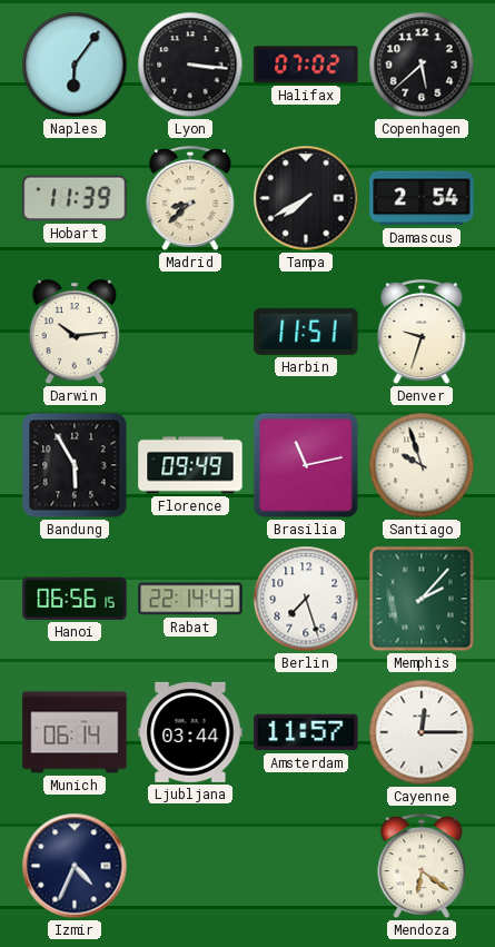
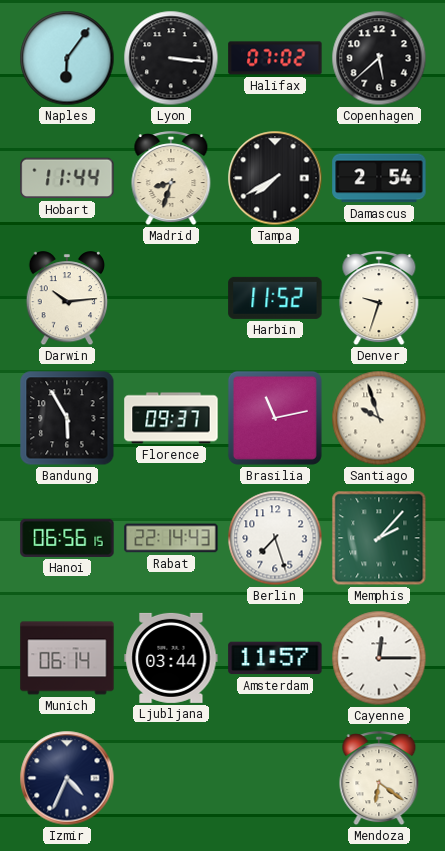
Hobart: 11:39 -> 11:44 (67, 178)
Madrid: 8:38 -> 8:33 (171, 179)
Harbin: 11:51 -> 11:52 (275, 298)
Florence: 09:49 -> 09:37 (171, 418)
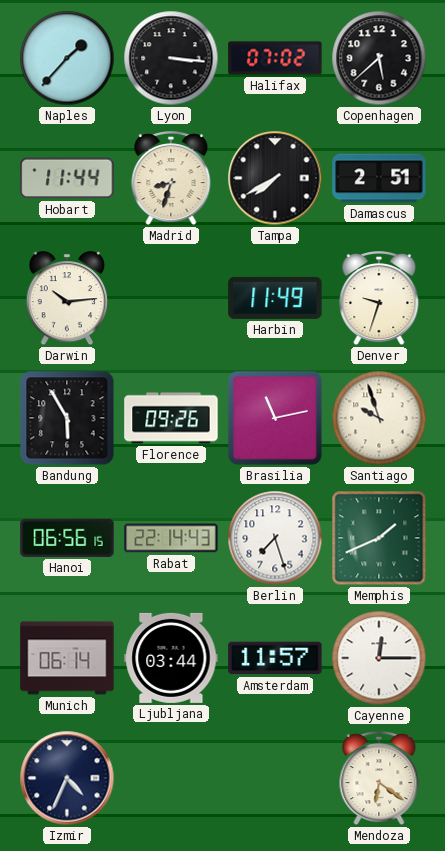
Naples: 6:06 -> 1:37 (67, 58)
Damascus: 2:54 -> 2:51 (379, 178)
Harbin: 11:52 -> 11:49 (275, 298)
Florence: 09:37 -> 09:26 (171, 418)
Memphis: 2:07 -> 1:41 (379, 538)
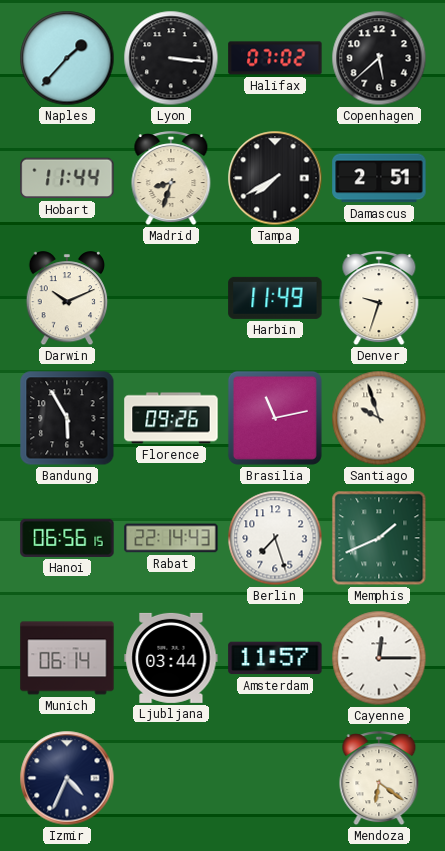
Darwin: 10:14 -> 10:11 (67, 299)
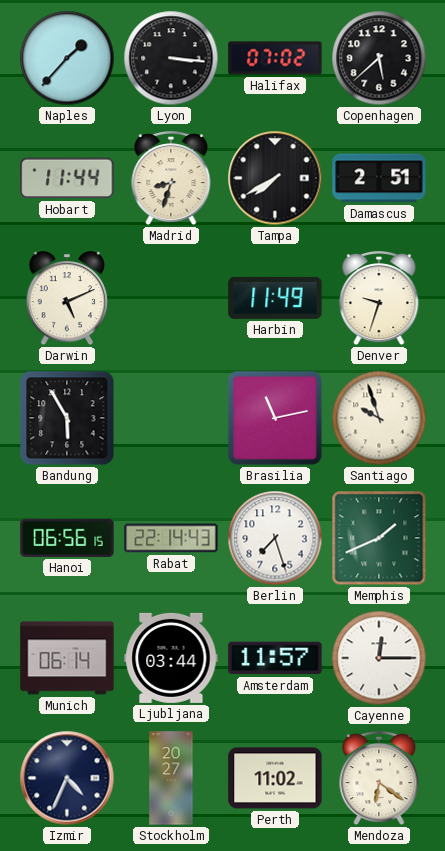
Darwin: 10:11 -> 5:11 (67, 299)
Florence: 09:26 -> none (171, 418)
Stockholm: none -> 20:27 (171, 778)
Perth: none -> 11:02 (275, 778)
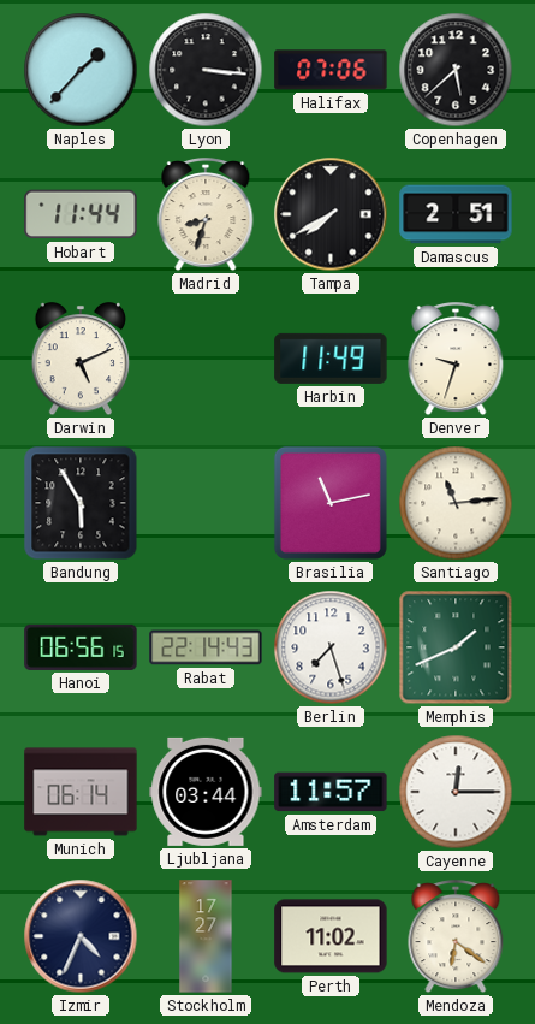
Halifax: 07:02 -> 07:06 (331, 70)
Santiago: 9:57 -> 11:14 (456, 503)
Stockholm: 20:27 -> 17:27 (206, 936)
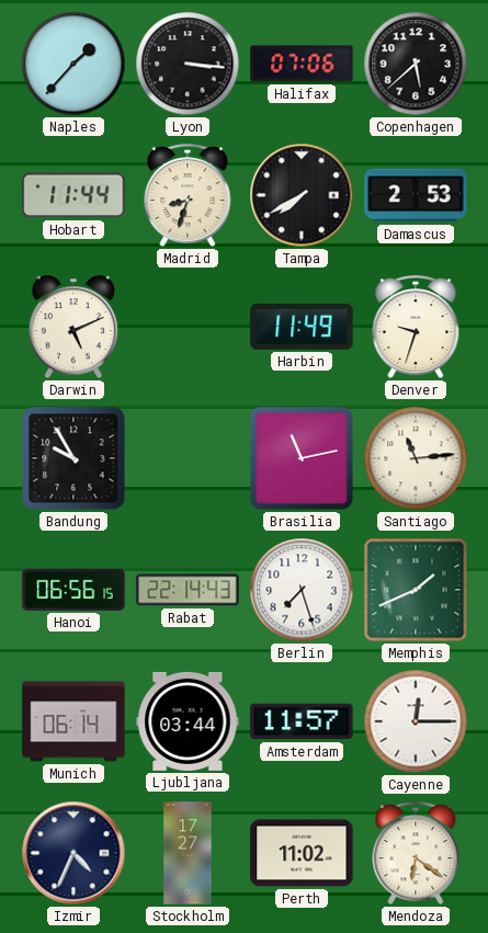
Damascus: 2:51 -> 2:53 (416, 195)
Bandung: 5:55 -> 9:55 (73, 458)
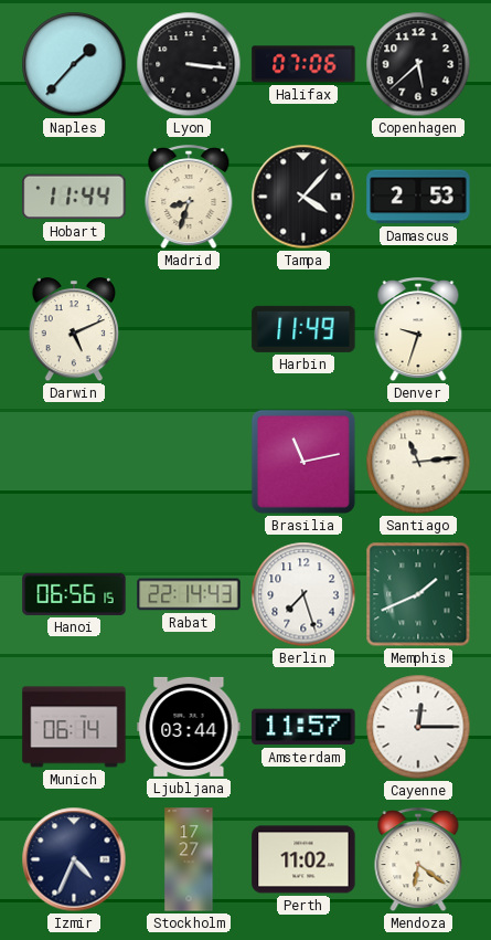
Tampa: 7:40 -> 4:07 (303, 197)
Bandung: 9:55 -> none (73, 458)
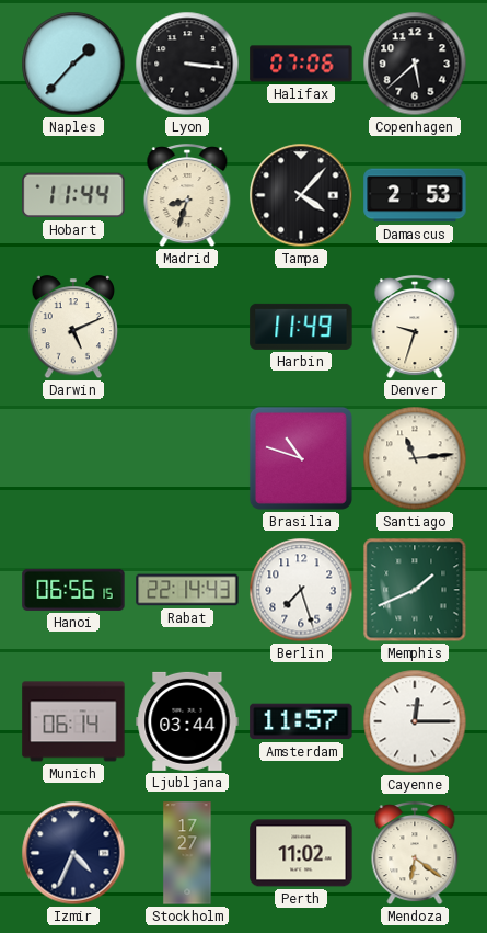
Brasilia: 11:13 -> 10:48 (301, 458)
